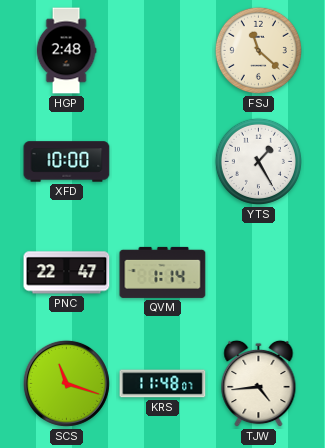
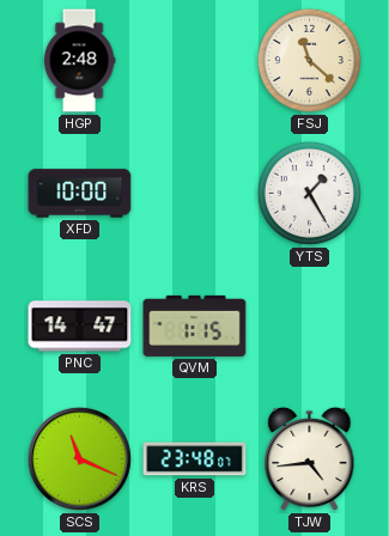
PNC: 22:47 -> 14:47 (80, 327)
QVM: 1:14 -> 1:15 (195, 325)
SCS: 11:18 -> 11:19 (79, 458)
KRS: 11:48 -> 23:48 (195, 459)
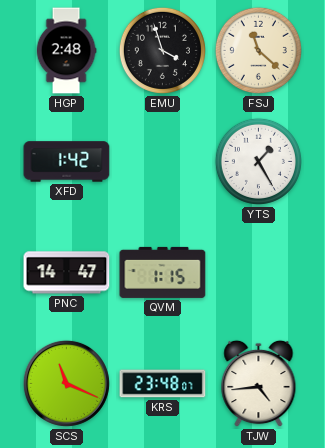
EMU: none -> 3:57 (162, 50)
XFD: 10:00 -> 1:42 (67, 162)
